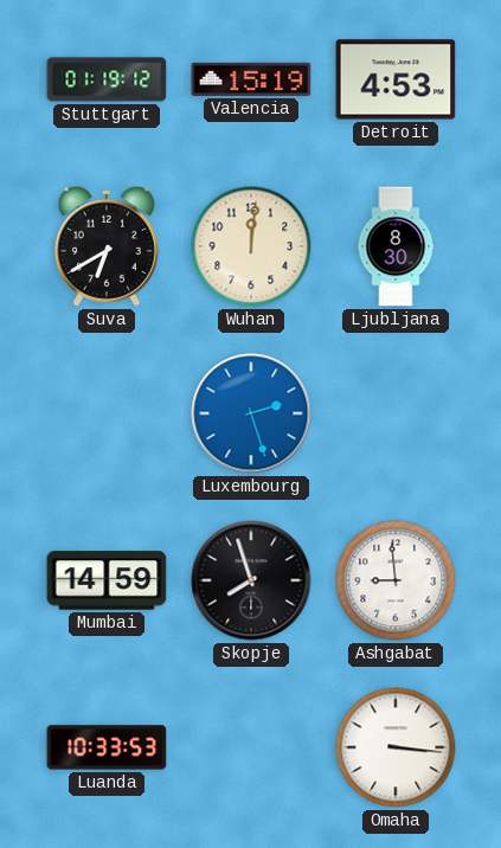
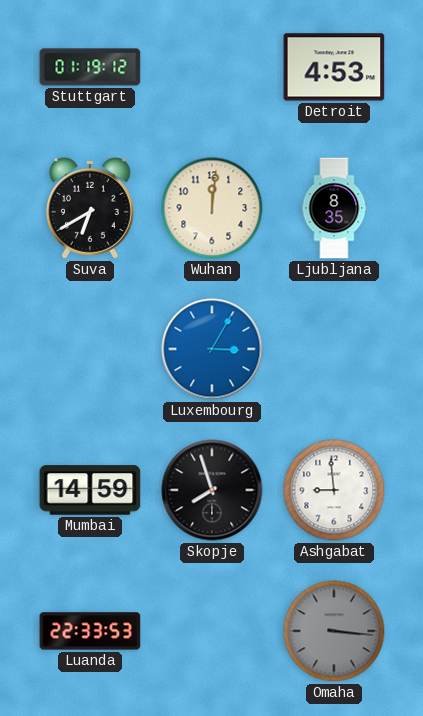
Valencia: 15:19 -> none (251, 79)
Ljubljana: 8:30 -> 8:35 (334, 208)
Luxembourg: 2:27 -> 3:05 (212, 349)
Luanda: 10:33 -> 22:33 (90, 631)
Omaha dial: white -> grey (334, 631)
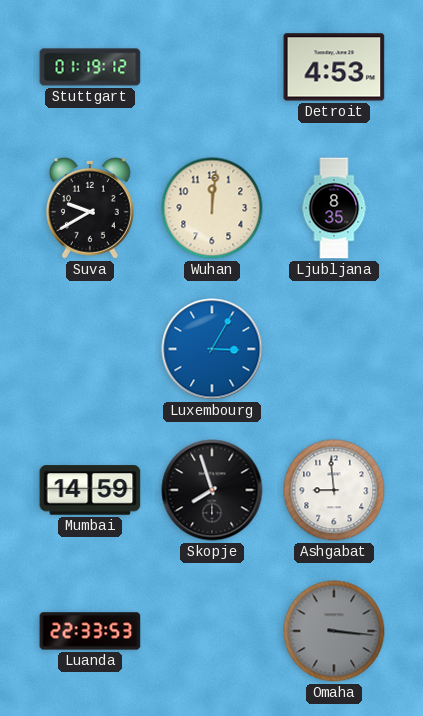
Suva: 6:40 -> 9:40 (90, 208)
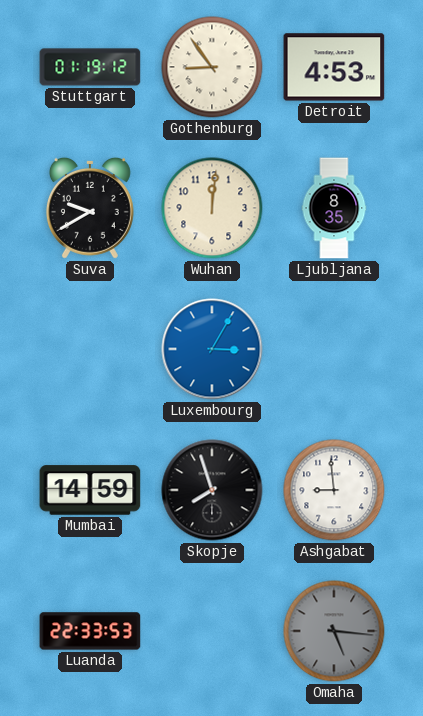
Gothenburg: none -> 8:54 (212, 67)
Omaha: 3:16 -> 5:16 (334, 631)
